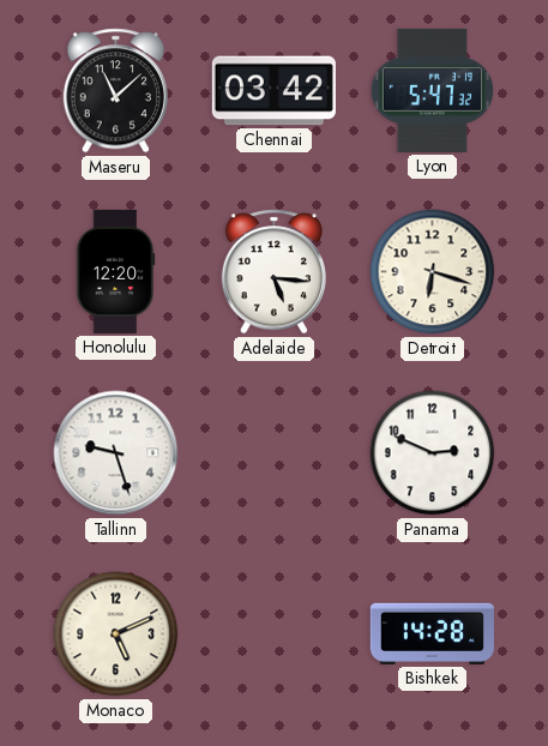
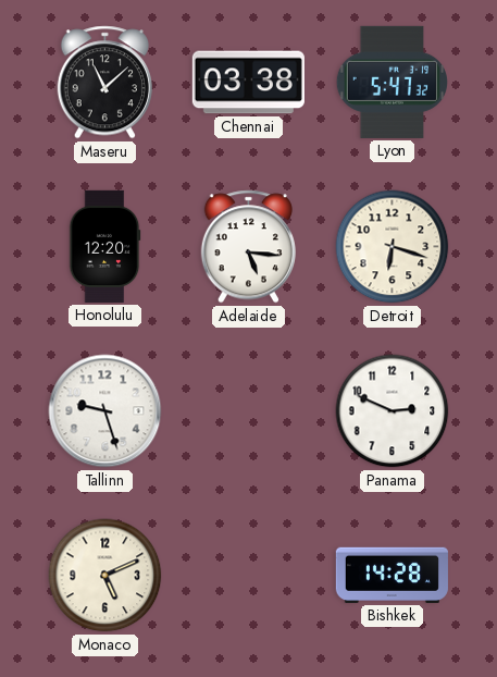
Chennai: 03:42 -> 03:38 (248, 83)
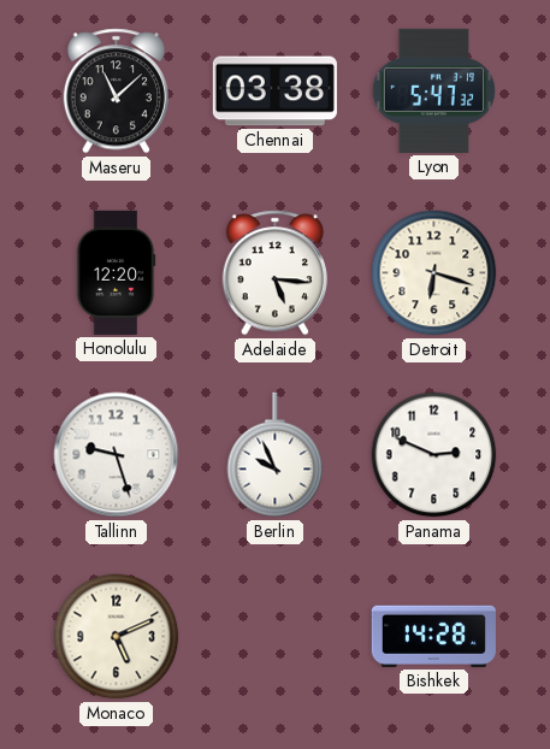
Berlin: none -> 9:56 (276, 455)
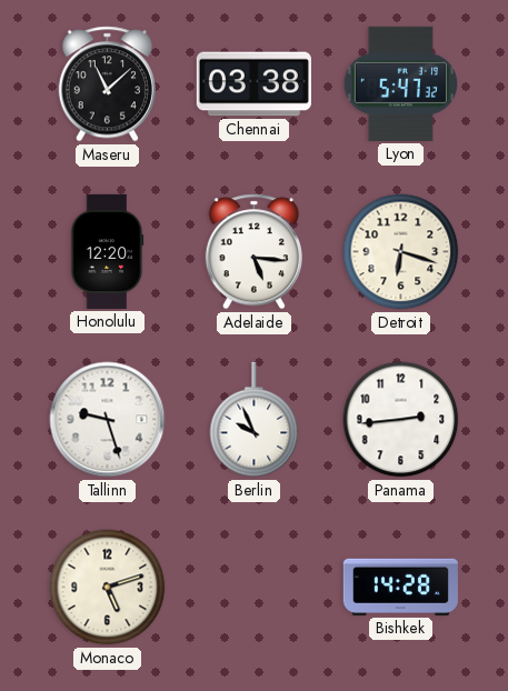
Panama: 2:49 -> 2:44 (401, 420)
Monaco: 5:11 -> 5:12 (108, 588)
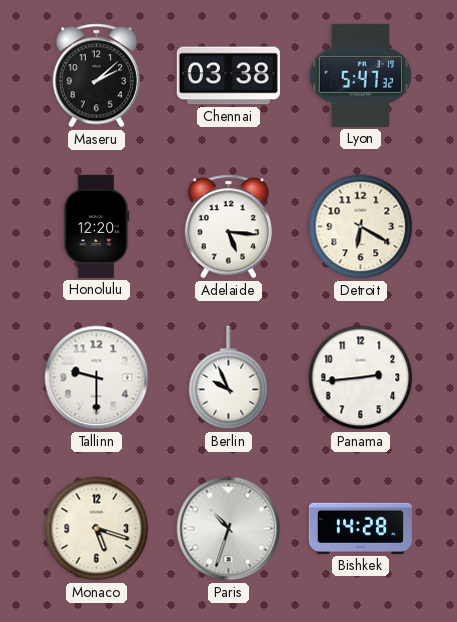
Maseru: 11:08 -> 2:08 (96, 76)
Detroit: 6:18 -> 6:20 (361, 227)
Tallinn: 9:27 -> 9:30 (97, 378)
Monaco: 5:12 -> 5:18 (97, 529)
Paris: none -> 10:33 (229, 529)
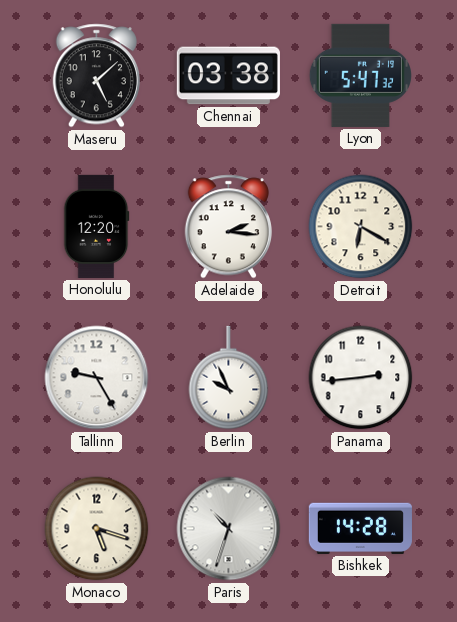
Maseru: 2:08 -> 5:08 (96, 76)
Adelaide: 5:16 -> 2:16 (228, 227)
Tallinn: 9:30 -> 9:25 (97, 378)
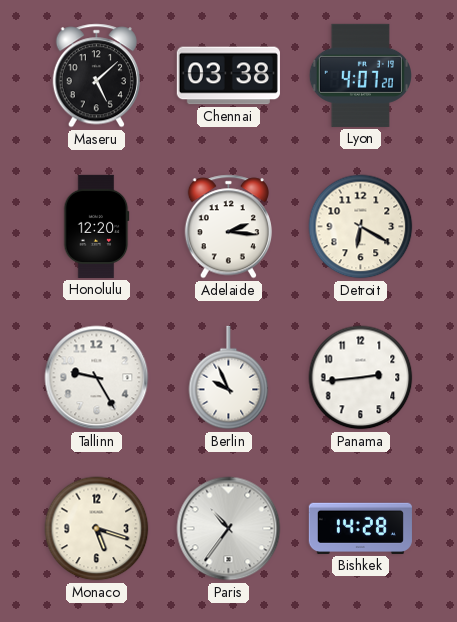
Lyon: 5:47 -> 4:07 (360, 75)
Paris: 10:33 -> 10:36 (229, 529)
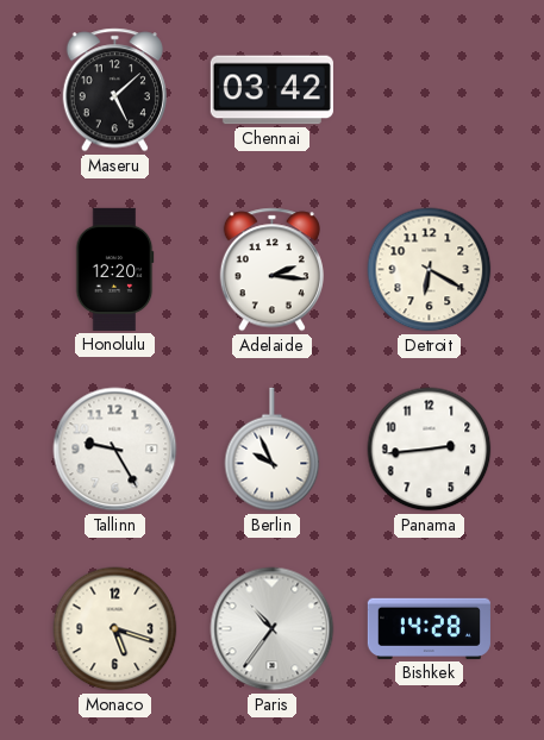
Chennai: 03:38 -> 03:42 (271, 90)
Lyon: 4:07 -> none (360, 75)
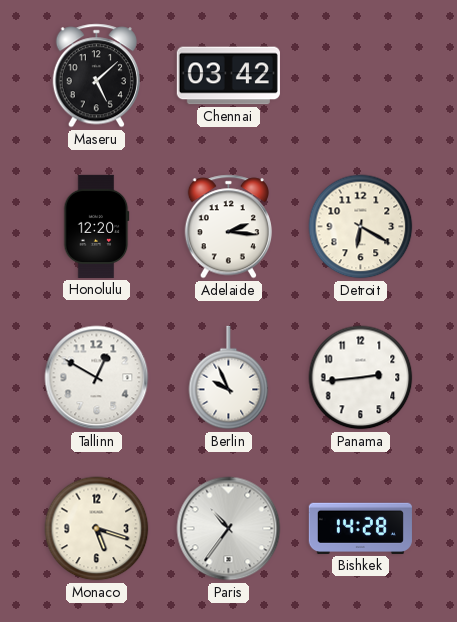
Tallinn: 9:25 -> 12:50 (97, 378)
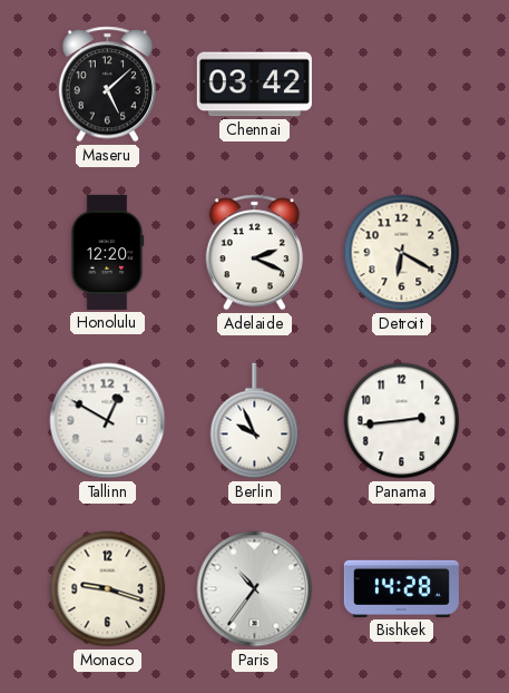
Adelaide: 2:16 -> 2:19 (254, 253)
Monaco: 5:18 -> 9:18 (108, 589)
